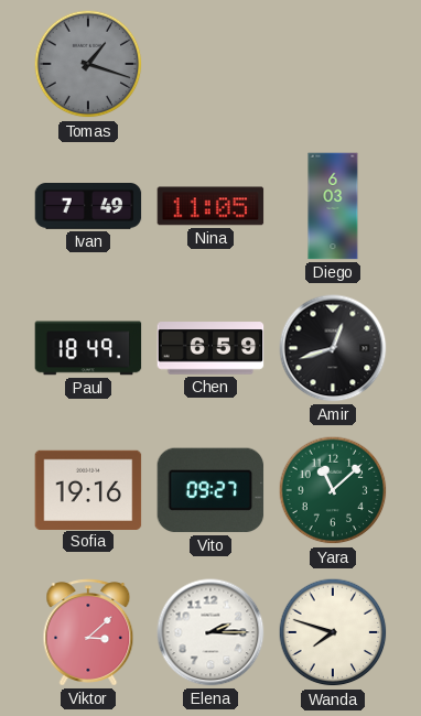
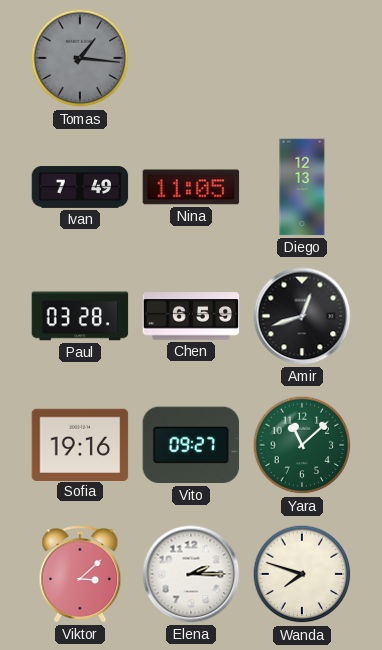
Tomas: 1:18 -> 1:16 (80, 58)
Diego: 6:03 -> 12:13 (302, 187)
Paul: 18:49 -> 03:28 (80, 316)
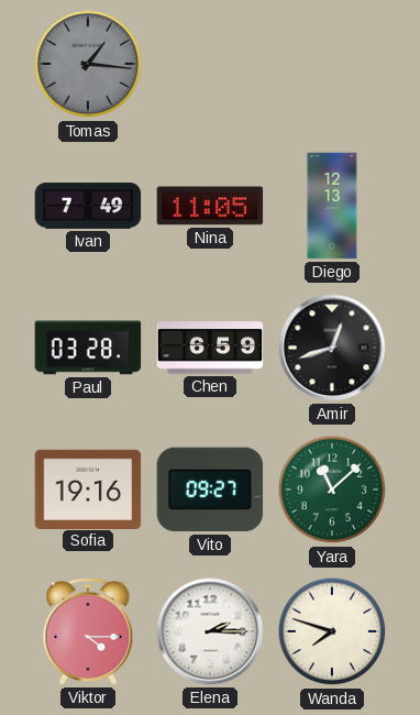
Viktor: 3:08 -> 4:15 (88, 631)
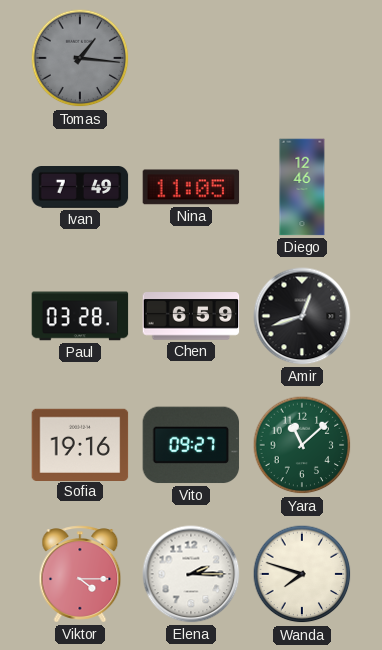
Diego: 12:13 -> 12:46 (302, 187)
